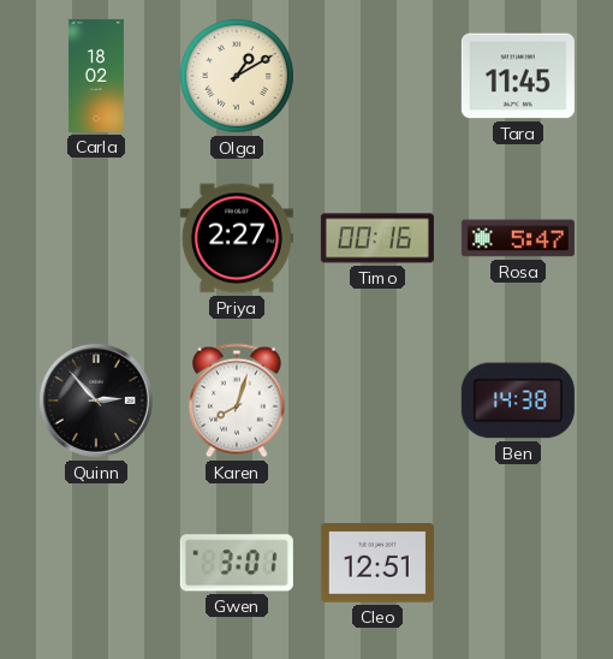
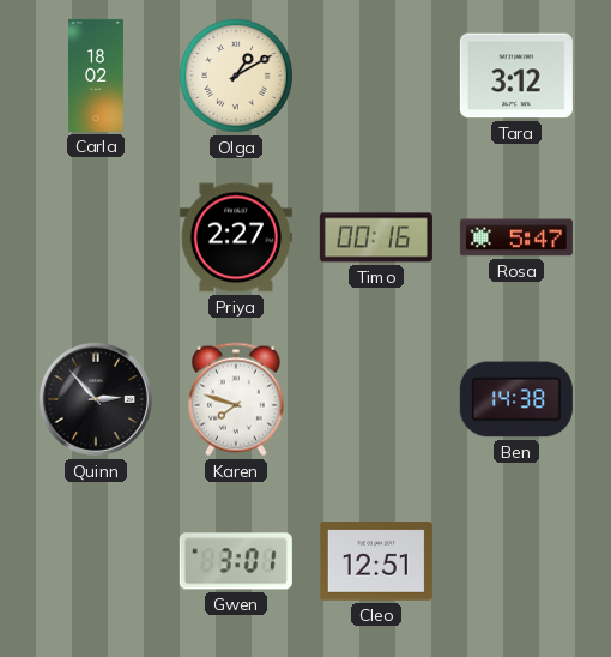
Tara: 11:45 -> 3:12 (516, 76)
Karen: 8:03 -> 7:48 (236, 399)
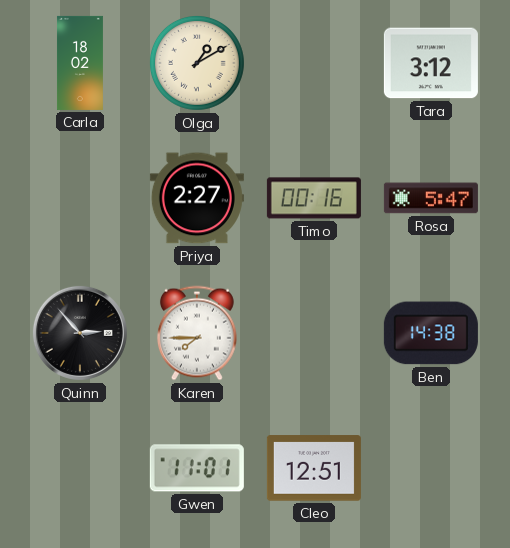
Karen: 7:48 -> 7:45 (197, 333)
Gwen: 3:01 -> 11:01 (197, 468)
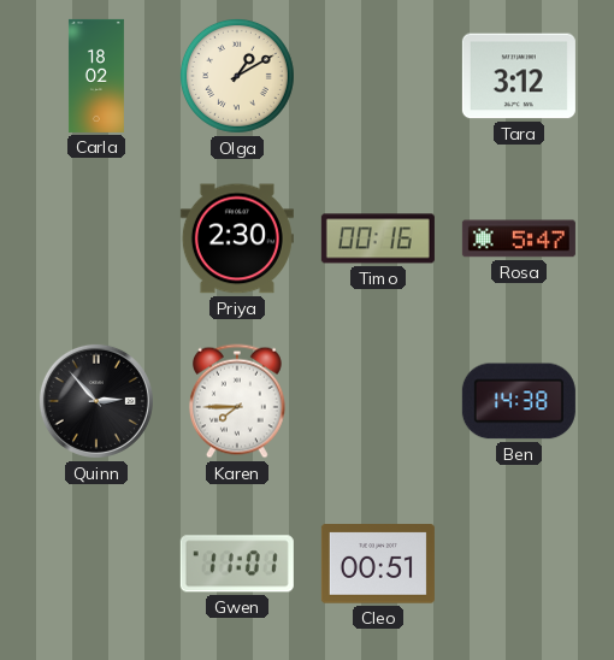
Priya: 2:27 -> 2:30 (237, 238)
Cleo: 12:51 -> 00:51 (378, 564)
